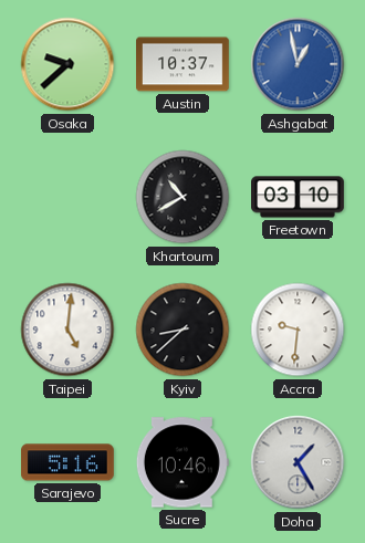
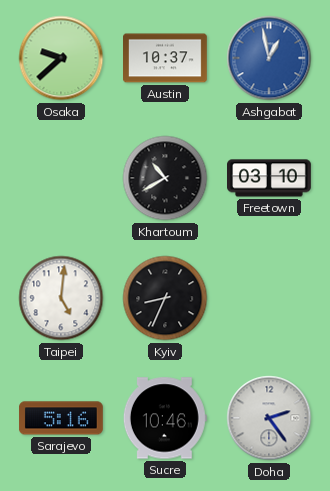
Kyiv: 8:38 -> 8:34 (165, 298)
Accra: 9:31 -> none (298, 330)
Doha: 1:25 -> 2:24 (269, 418)
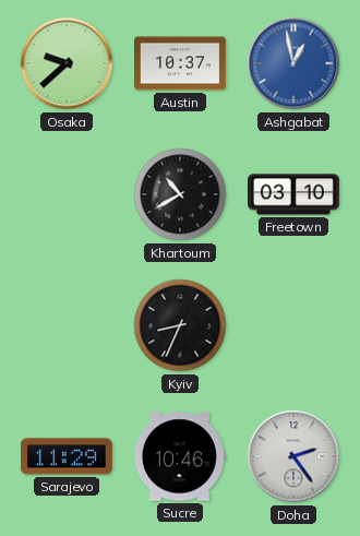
Taipei: 5:01 -> none (61, 298)
Sarajevo: 5:16 -> 11:29 (68, 456)
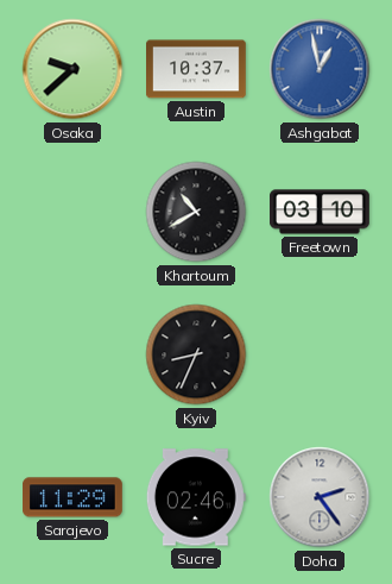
Sucre: 10:46 -> 02:46 (196, 497)
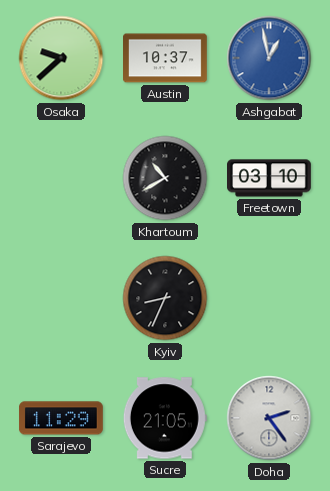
Sucre: 02:46 -> 21:05 (165, 418)
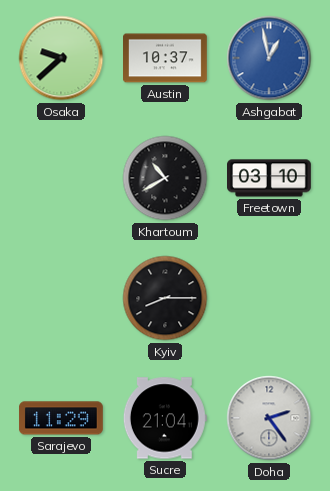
Kyiv: 8:34 -> 8:15 (165, 298)
Sucre: 21:05 -> 21:04 (165, 418)
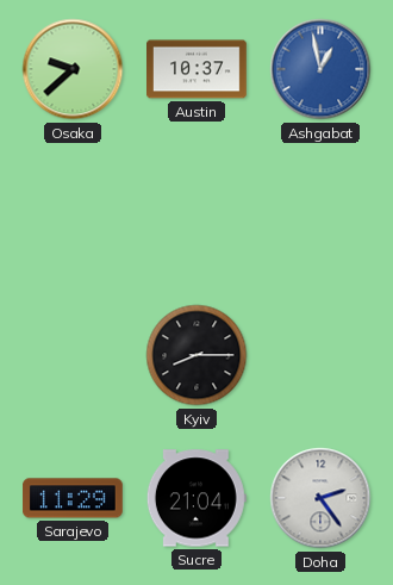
Khartoum: 10:40 -> none (165, 178)
Freetown: 03:10 -> none (270, 178)
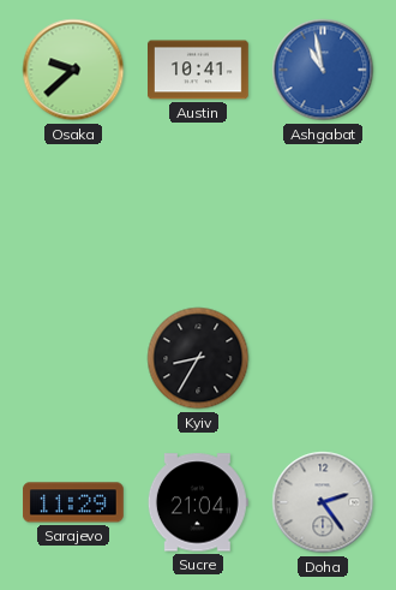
Austin: 10:37 -> 10:41 (199, 70)
Ashgabat: 12:58 -> 10:58 (323, 70)
Kyiv: 8:15 -> 8:35 (198, 358)
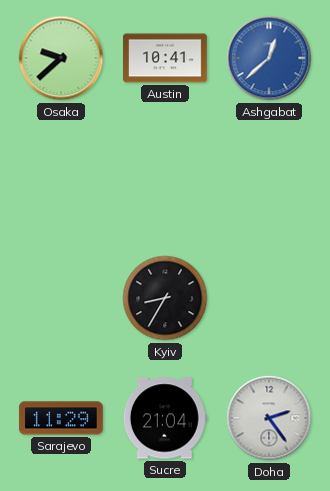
Ashgabat: 10:58 -> 12:38 (269, 58)
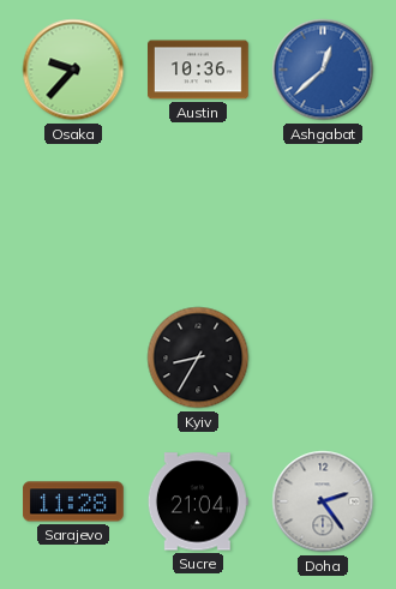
Osaka: 9:38 -> 9:37 (73, 70)
Austin: 10:41 -> 10:36 (199, 70)
Sarajevo: 11:29 -> 11:28 (74, 501)
